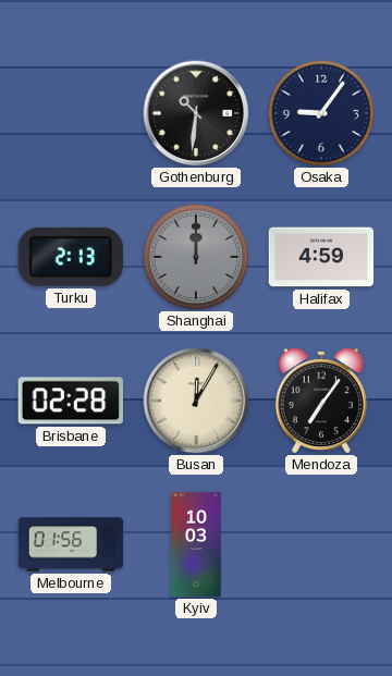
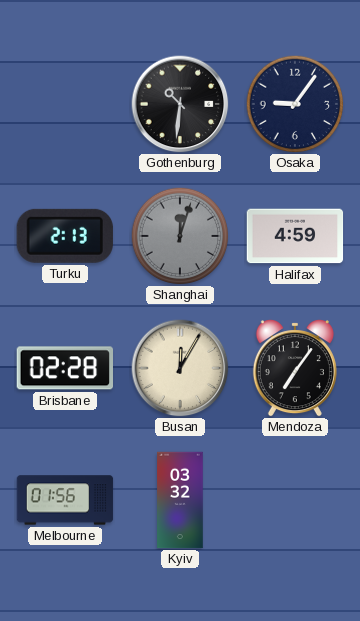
Shanghai: 12:00 -> 12:03 (180, 236)
Kyiv: 10:03 -> 03:32 (180, 500)
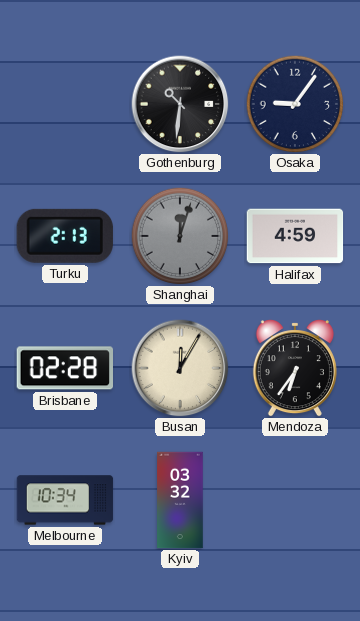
Mendoza: 7:06 -> 6:36 (295, 368)
Melbourne: 01:56 -> 10:34 (65, 500)
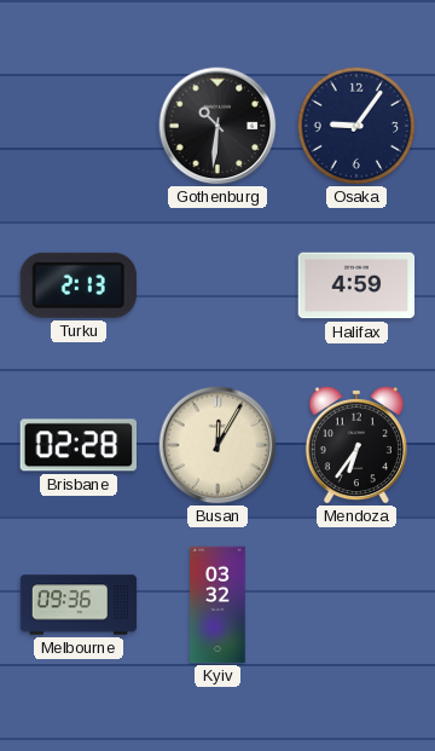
Shanghai: 12:03 -> none (180, 236)
Melbourne: 10:34 -> 09:36 (79, 605)
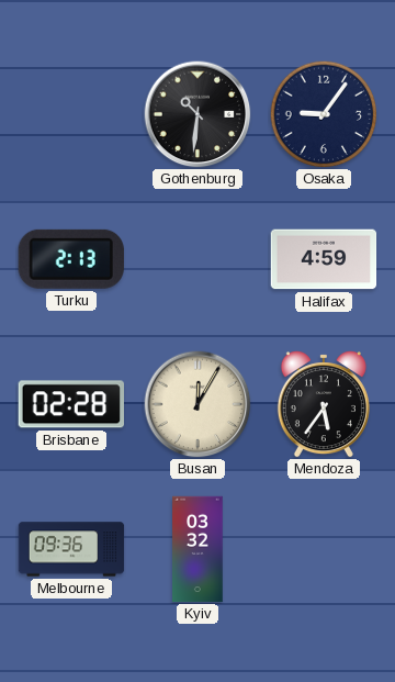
Mendoza: 6:36 -> 5:36 (324, 404)
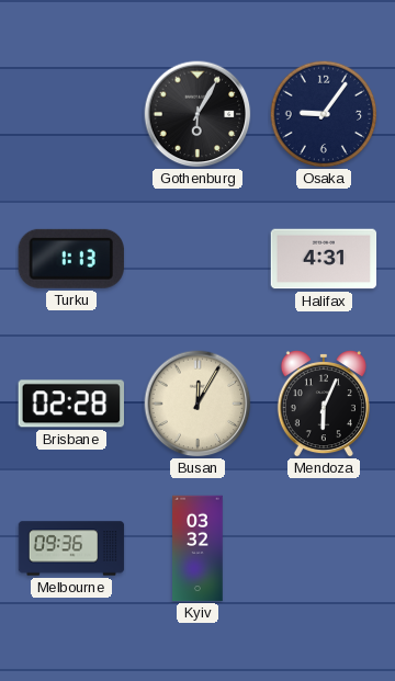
Gothenburg: 10:31 -> 6:05 (198, 114)
Turku: 2:13 -> 1:13 (71, 259)
Halifax: 4:59 -> 4:31 (324, 259)
Mendoza: 5:36 -> 6:04 (324, 404)
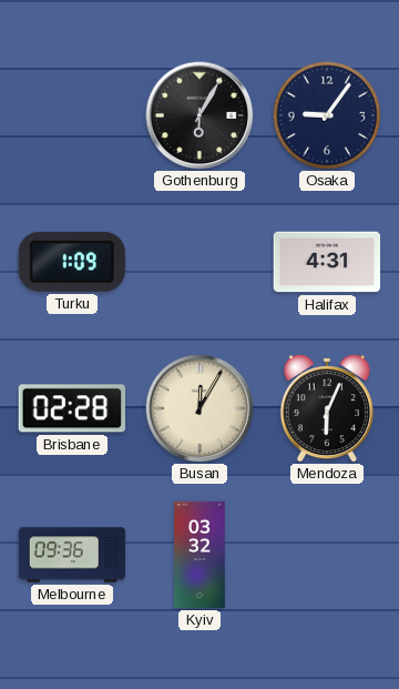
Turku: 1:13 -> 1:09 (72, 262)
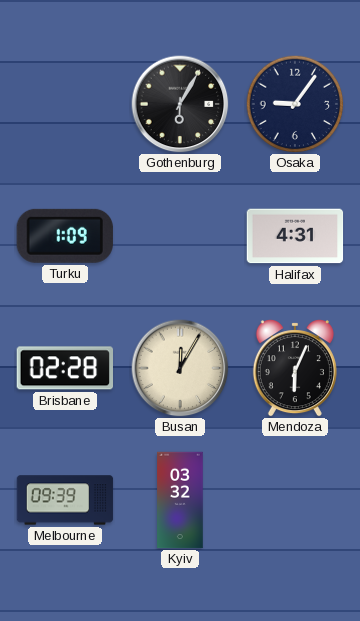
Melbourne: 09:36 -> 09:39 (65, 500)
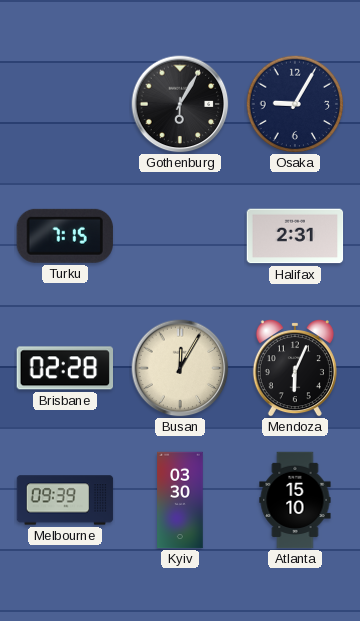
Osaka: 9:06 -> 9:05 (295, 104)
Turku: 1:09 -> 7:15 (65, 236)
Halifax: 4:31 -> 2:31 (295, 236)
Kyiv: 03:32 -> 03:30 (180, 500)
Atlanta: none -> 15:10 (295, 500)
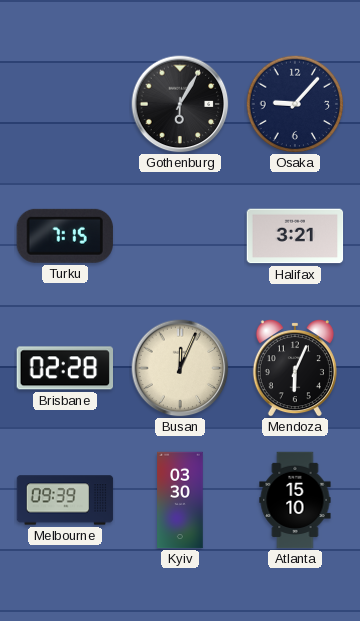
Osaka: 9:05 -> 9:07 (295, 104)
Halifax: 2:31 -> 3:21 (295, 236)
Busan: 12:05 -> 12:04 (180, 368)
